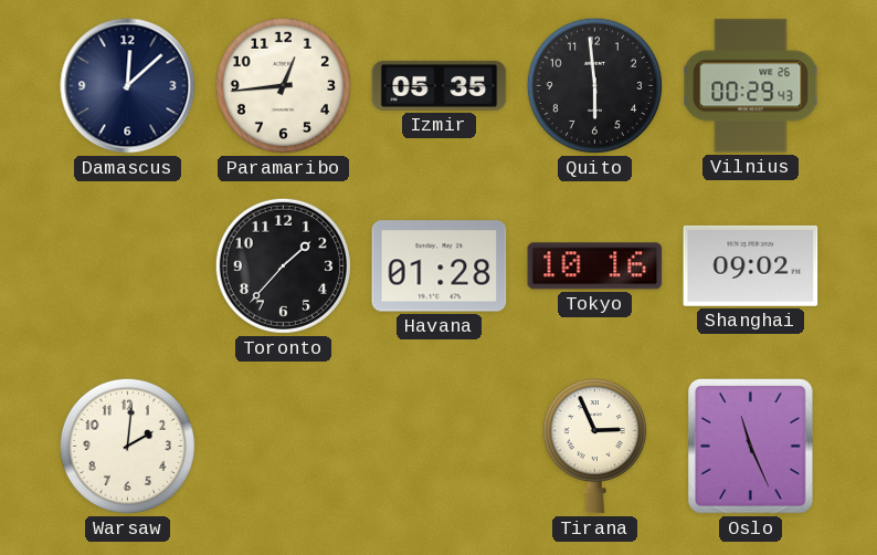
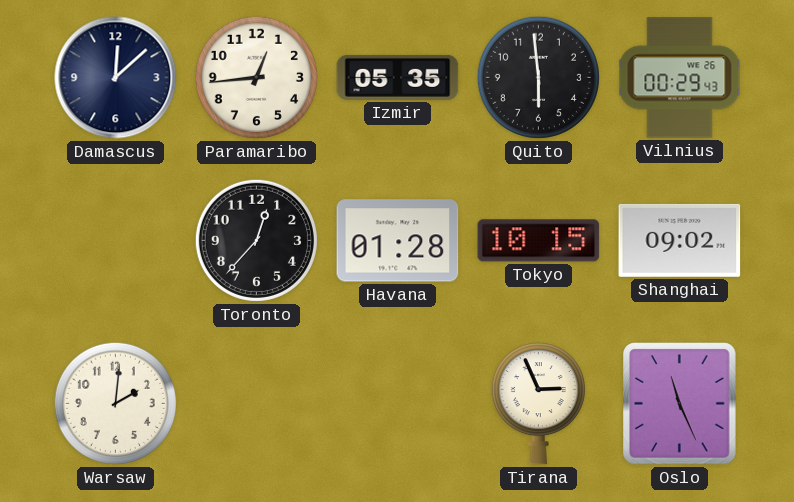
Toronto: 1:37 -> 12:37 (256, 240)
Tokyo: 10:16 -> 10:15 (539, 241)
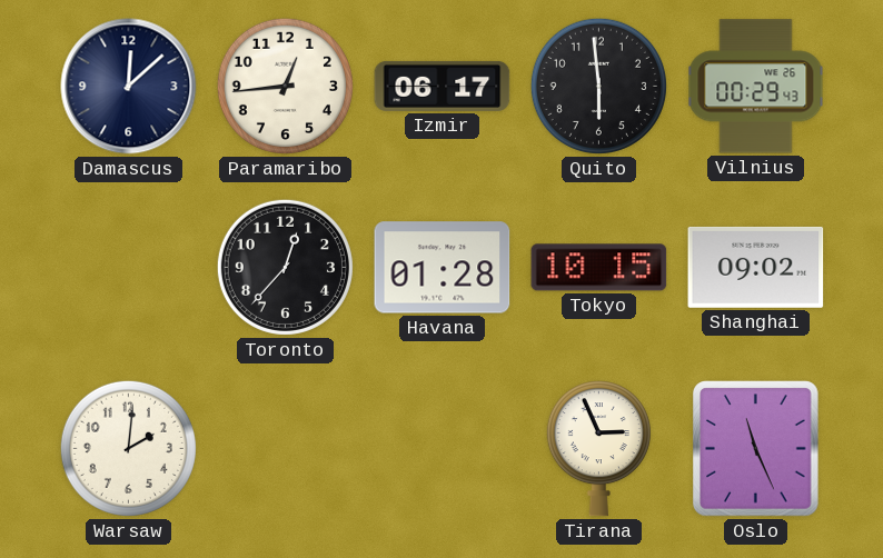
Izmir: 05:35 -> 06:17 (443, 86)
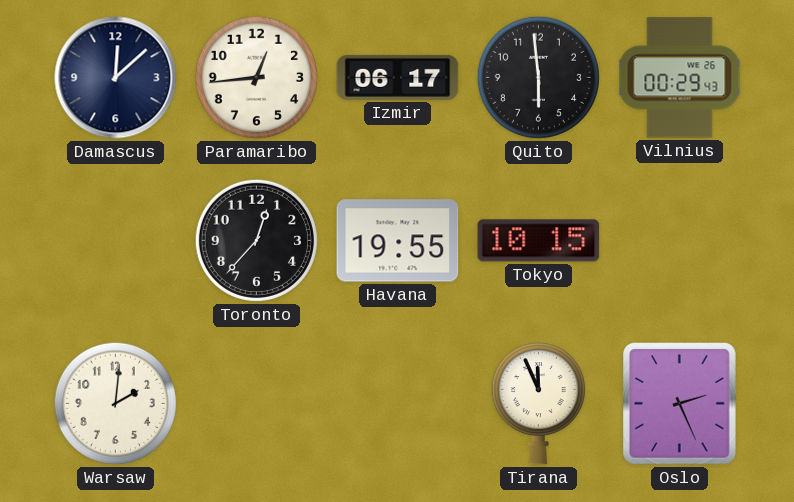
Havana: 01:28 -> 19:55 (398, 241)
Shanghai: 09:02 -> none (756, 267)
Tirana: 2:56 -> 11:56 (538, 404)
Oslo: 11:26 -> 2:26 (680, 404)
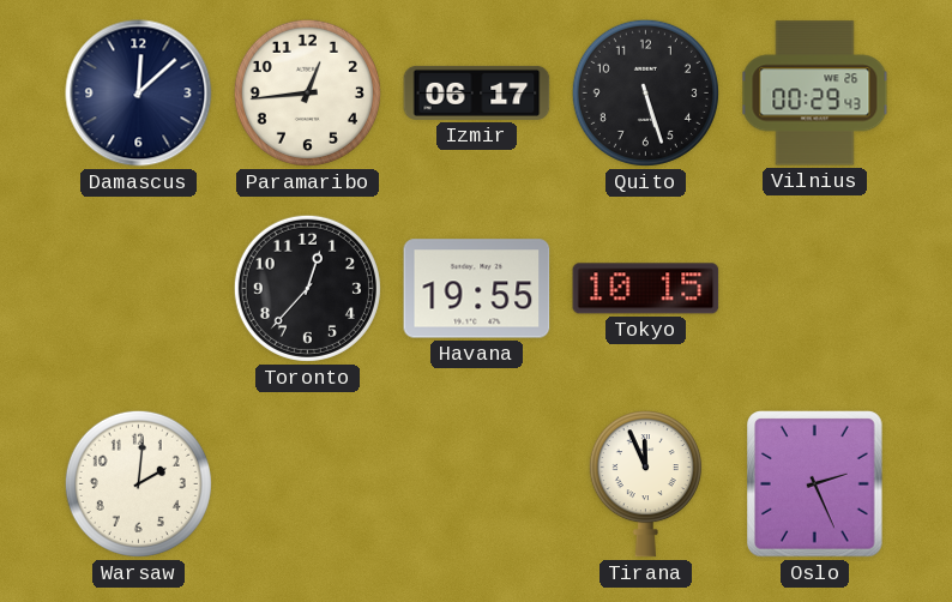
Quito: 5:59 -> 5:27 (645, 92)
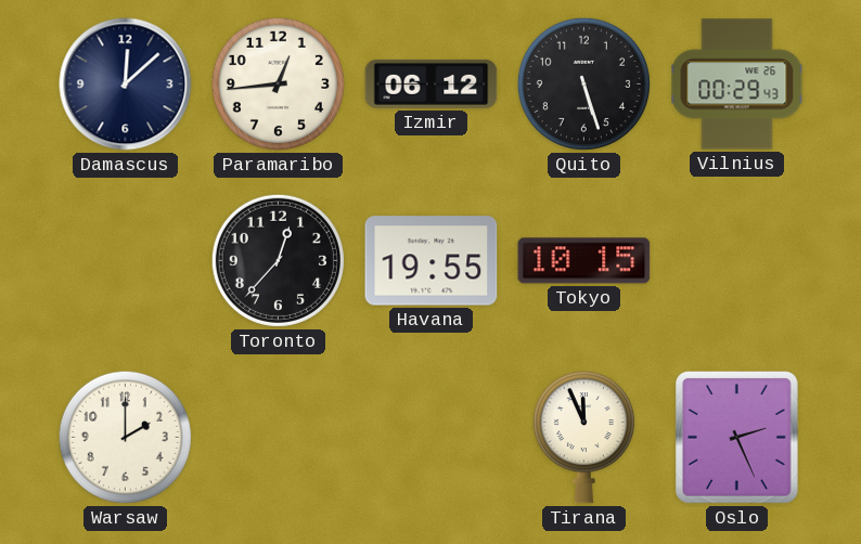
Izmir: 06:17 -> 06:12 (432, 83)
Warsaw: 2:01 -> 2:00 (125, 437)
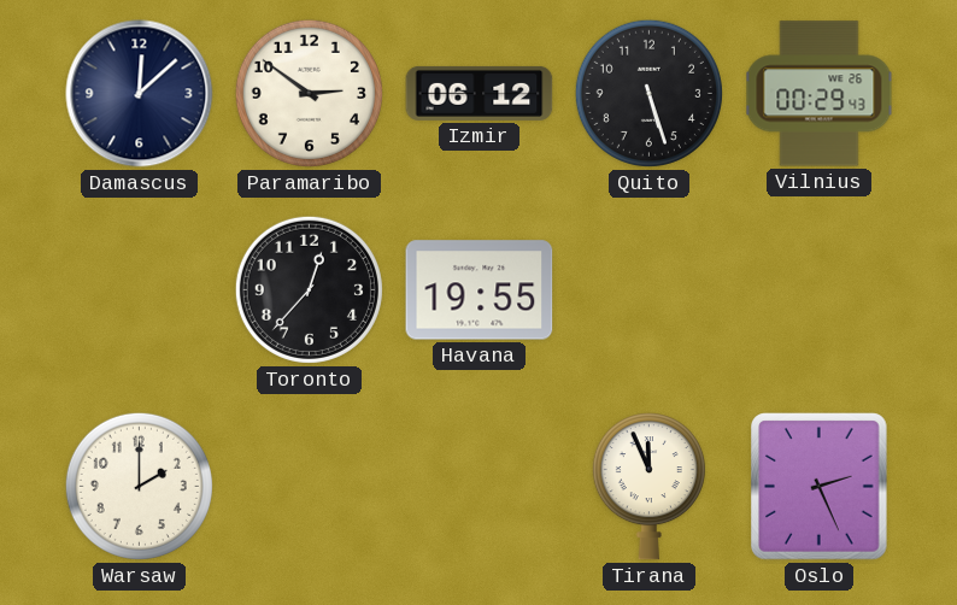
Paramaribo: 12:44 -> 2:51 (309, 93)
Tokyo: 10:15 -> none (584, 261)
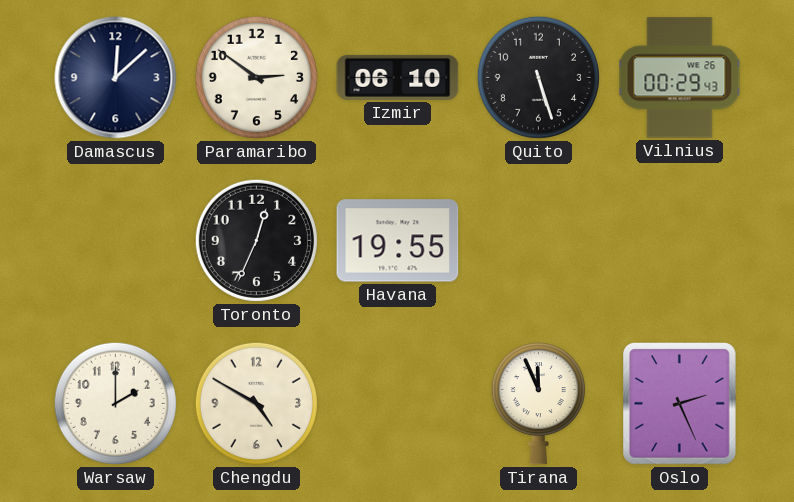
Izmir: 06:12 -> 06:10 (398, 77)
Toronto: 12:37 -> 12:34 (256, 240)
Chengdu: none -> 4:50 (256, 403)
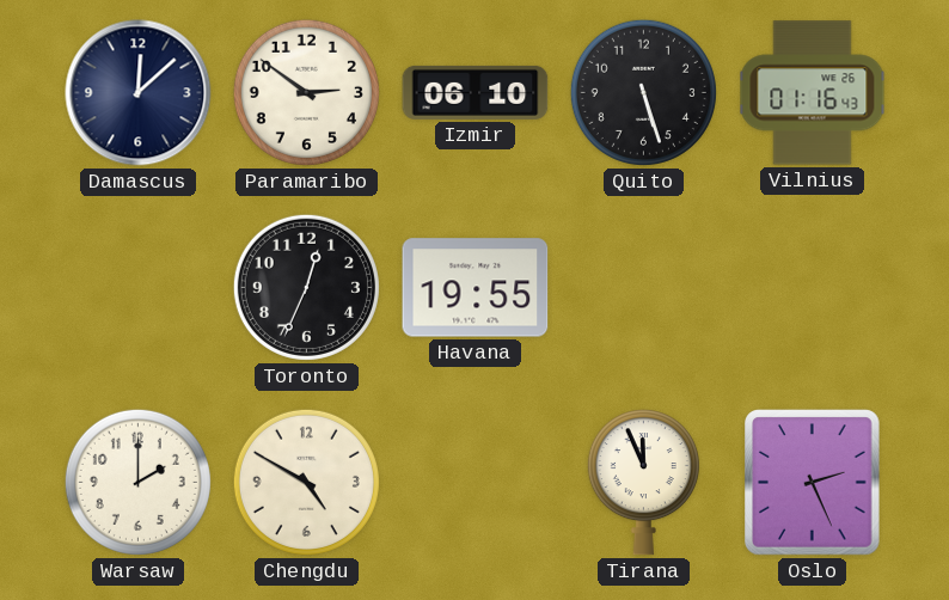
Vilnius: 00:29 -> 01:16 (813, 93)
